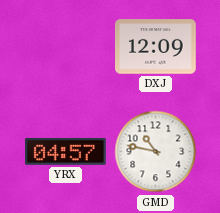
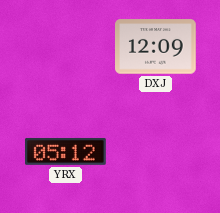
YRX: 04:57 -> 05:12 (66, 151)
GMD: 10:47 -> none (156, 152)
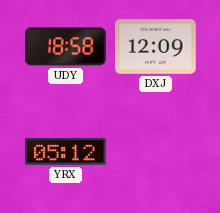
UDY: none -> 18:58 (66, 47)
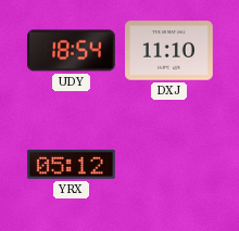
UDY: 18:58 -> 18:54 (72, 51)
DXJ: 12:09 -> 11:10 (169, 51)
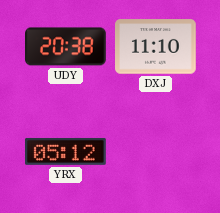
UDY: 18:54 -> 20:38 (66, 47)
